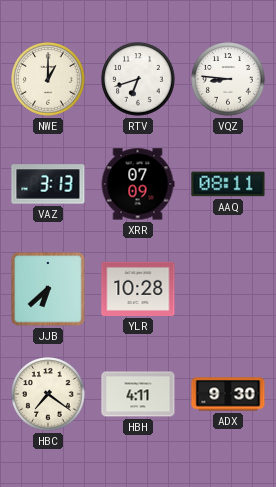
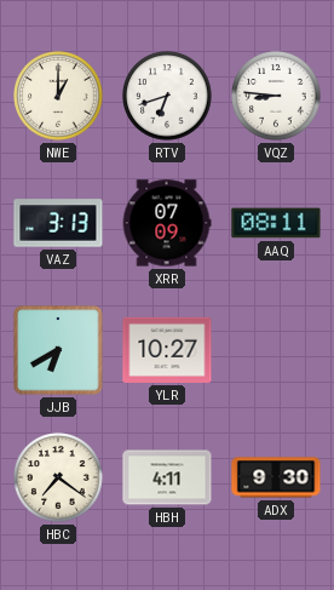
JJB: 6:38 -> 6:40 (58, 350)
YLR: 10:28 -> 10:27 (167, 350)
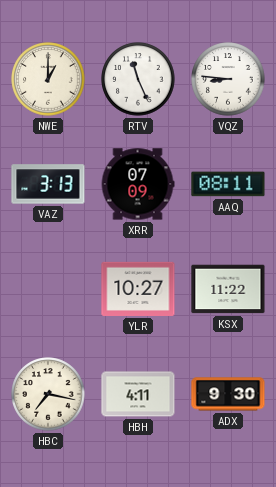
RTV: 6:42 -> 11:26 (138, 79)
JJB: 6:40 -> none (58, 350)
KSX: none -> 11:22 (228, 289)
HBC: 7:21 -> 7:17 (48, 394)
